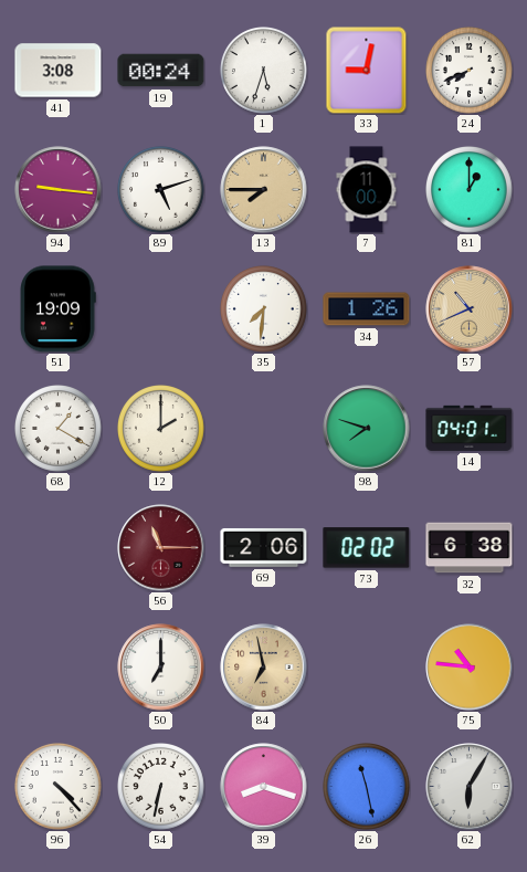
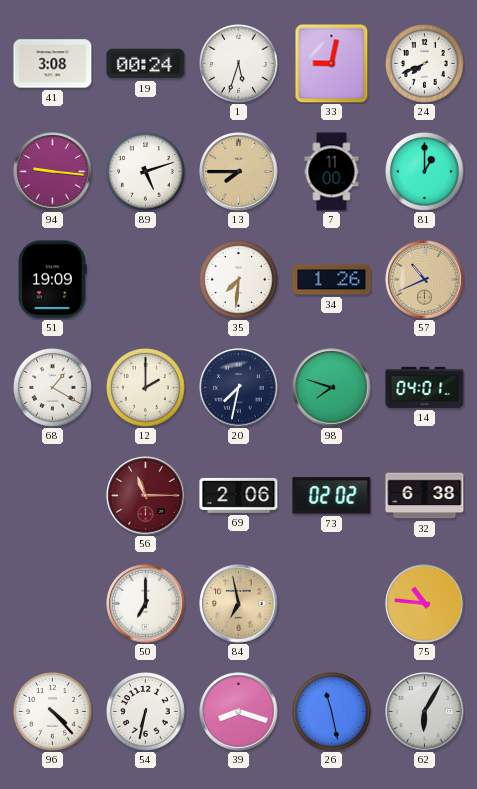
20: none -> 7:32 (239, 388)
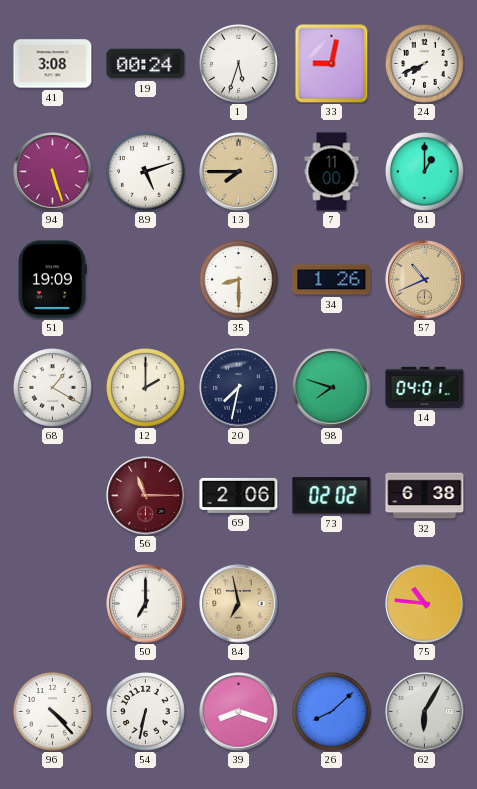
94: 9:16 -> 5:27 (53, 172)
35: 7:31 -> 8:30 (239, 280)
26: 11:28 -> 8:08 (332, 712)
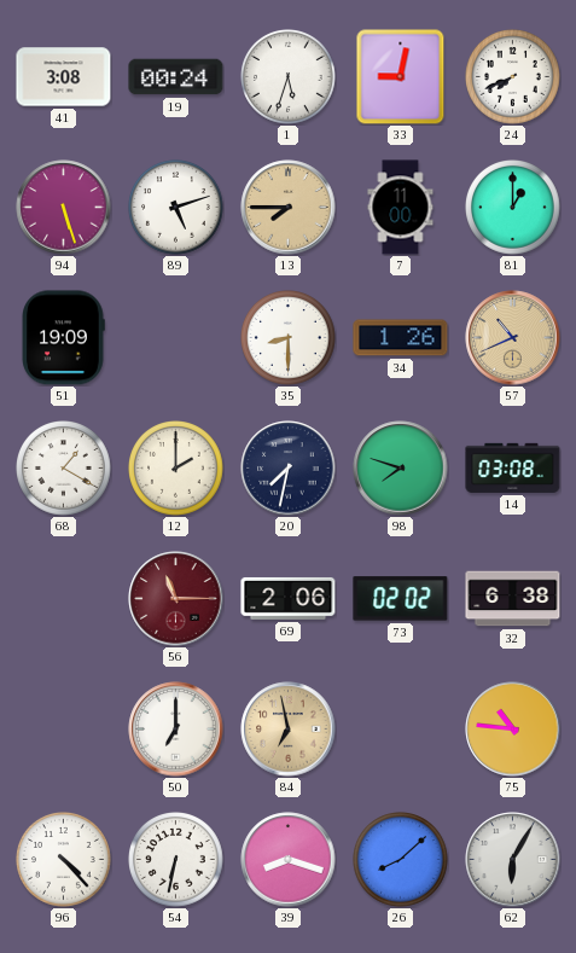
14: 04:01 -> 03:08 (513, 467)
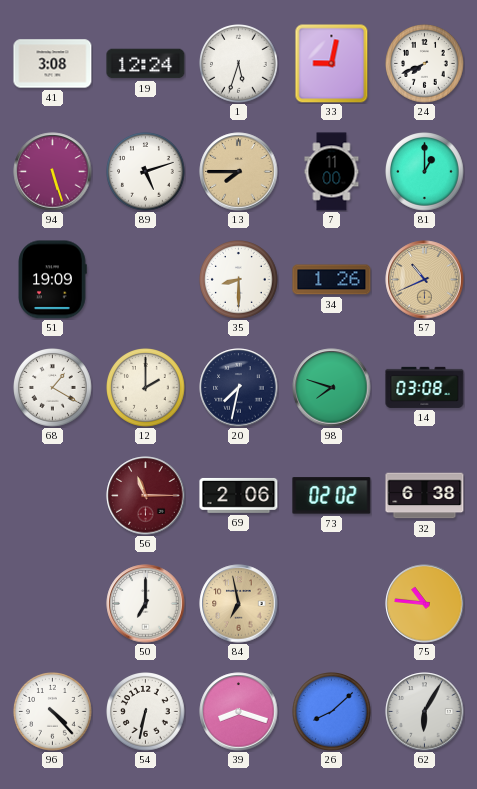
19: 00:24 -> 12:24 (146, 64)
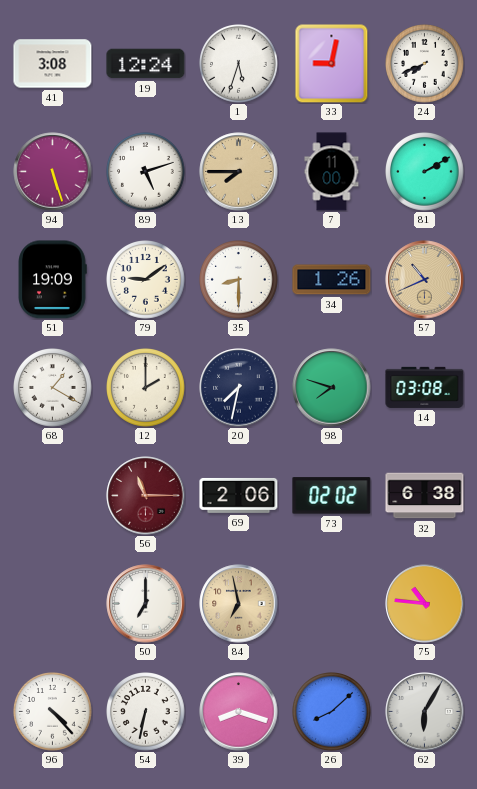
81: 1:00 -> 2:10 (425, 172)
79: none -> 9:09 (146, 280)
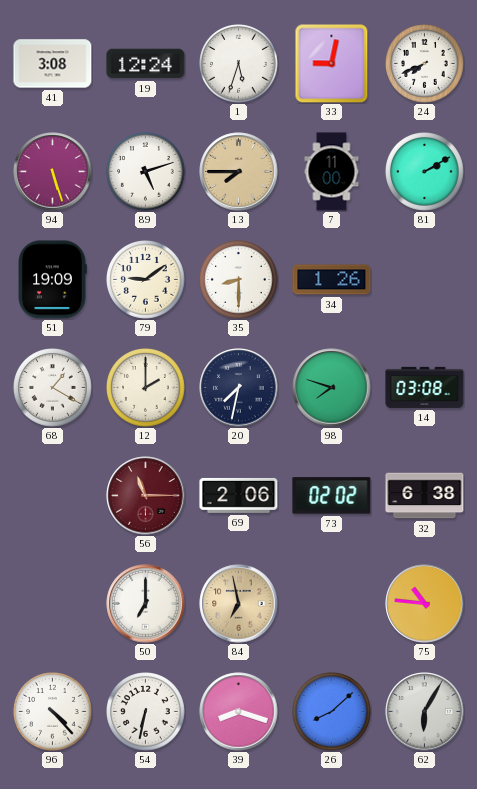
57: 10:41 -> none (425, 280)
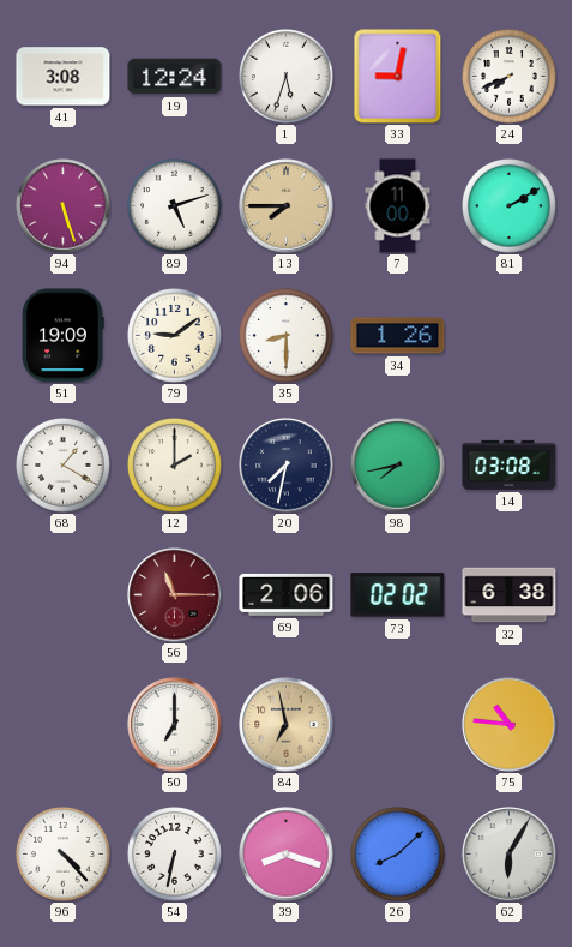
98: 7:48 -> 7:43 (398, 466)
